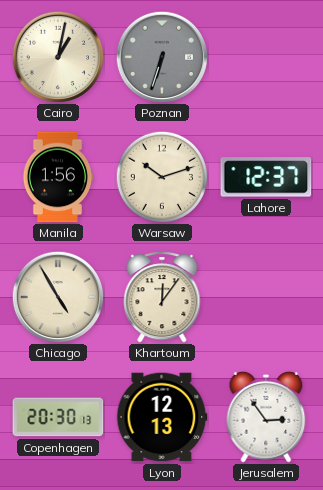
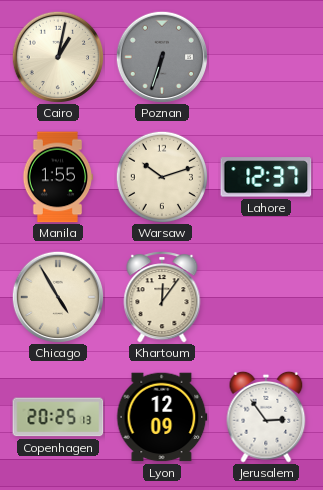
Manila: 1:56 -> 1:55 (58, 177)
Copenhagen: 20:30 -> 20:25 (58, 417)
Lyon: 12:13 -> 12:09 (162, 417)
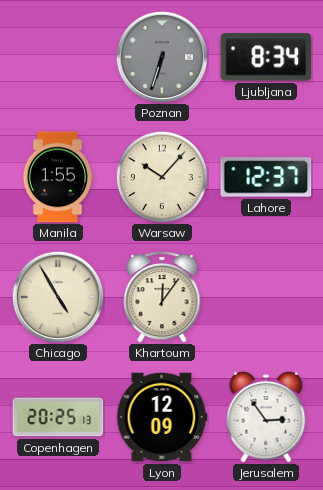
Cairo: 1:02 -> none (57, 56)
Ljubljana: none -> 8:34 (266, 57)
Warsaw: 10:12 -> 10:07 (161, 176)
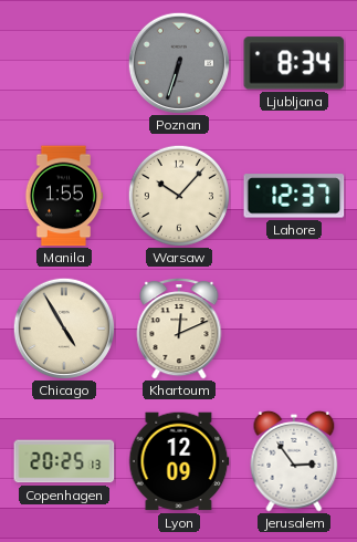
Khartoum: 12:06 -> 12:11 (179, 329)
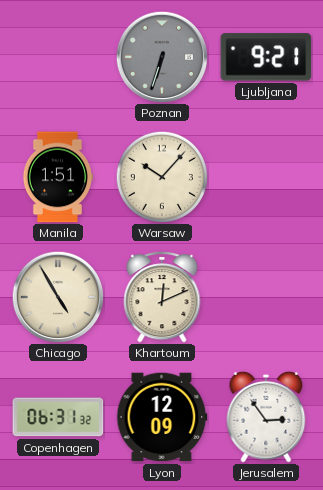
Ljubljana: 8:34 -> 9:21 (266, 57)
Manila: 1:55 -> 1:51 (58, 177)
Lahore: 12:37 -> none (294, 196)
Copenhagen: 20:25 -> 06:31 (58, 417)
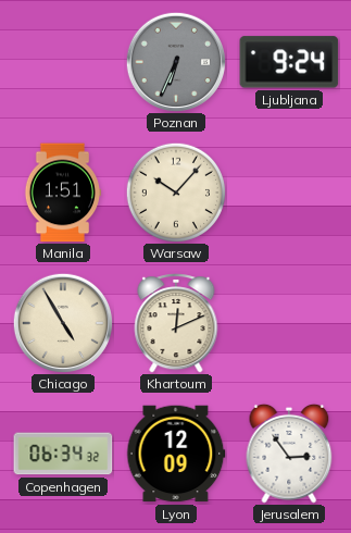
Poznan: 6:33 -> 6:34 (175, 61)
Ljubljana: 9:21 -> 9:24 (289, 62)
Copenhagen: 06:31 -> 06:34 (63, 454)
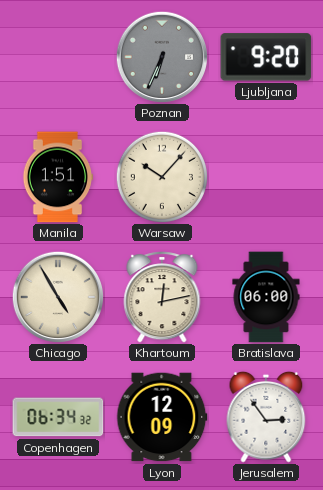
Ljubljana: 9:24 -> 9:20 (266, 57)
Khartoum: 12:11 -> 12:13 (162, 297)
Bratislava: none -> 06:00 (266, 297)
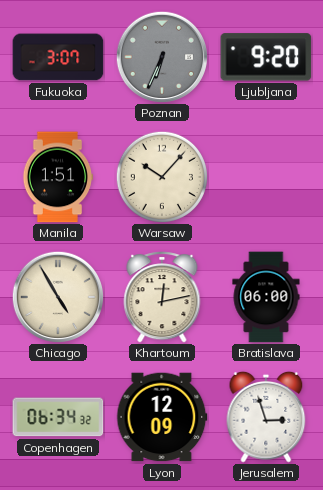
Fukuoka: none -> 3:07 (58, 57)
Jerusalem: 2:54 -> 2:57 (266, 417)
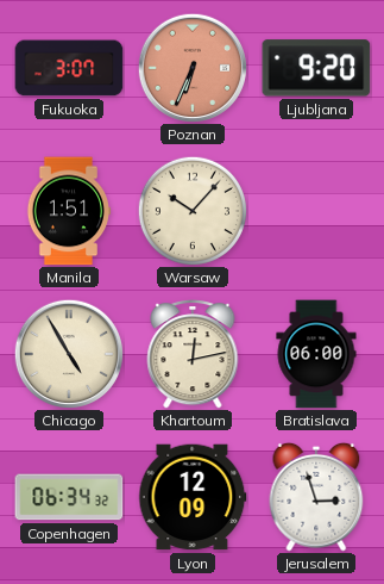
Poznan dial: grey -> salmon (191, 67)
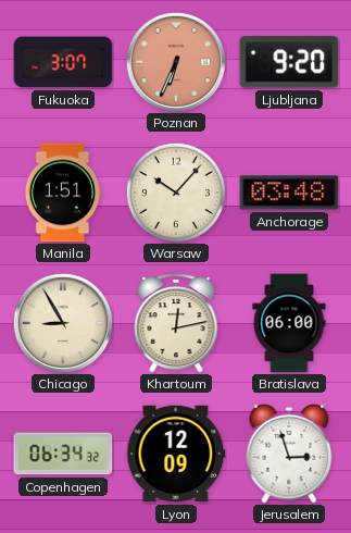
Anchorage: none -> 03:48 (289, 193)
Chicago: 4:55 -> 8:55 (62, 322)
